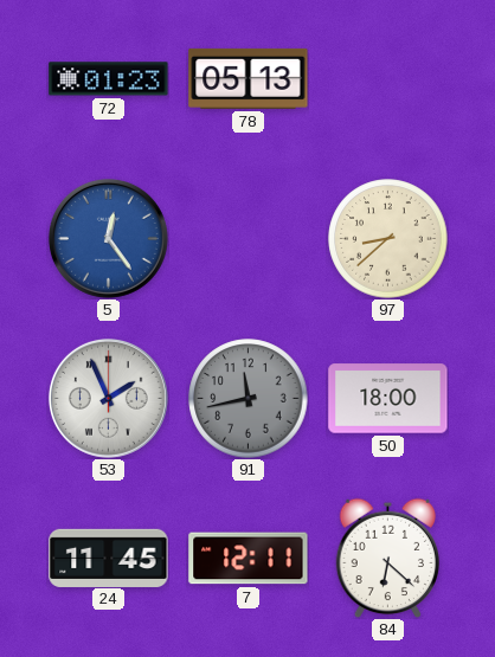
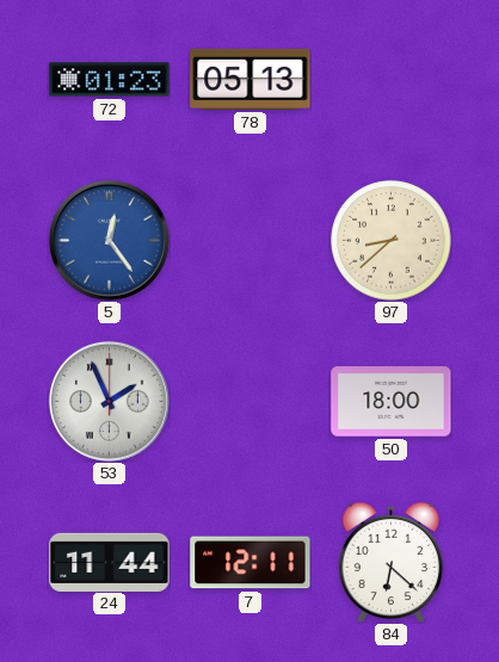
91: 11:43 -> none (249, 399)
24: 11:45 -> 11:44 (110, 562)
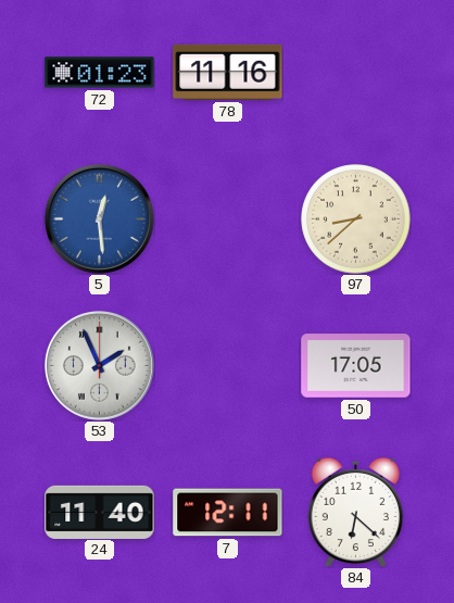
78: 05:13 -> 11:16 (228, 72)
5: 12:24 -> 12:29 (99, 218)
50: 18:00 -> 17:05 (356, 366)
24: 11:44 -> 11:40 (100, 512)
